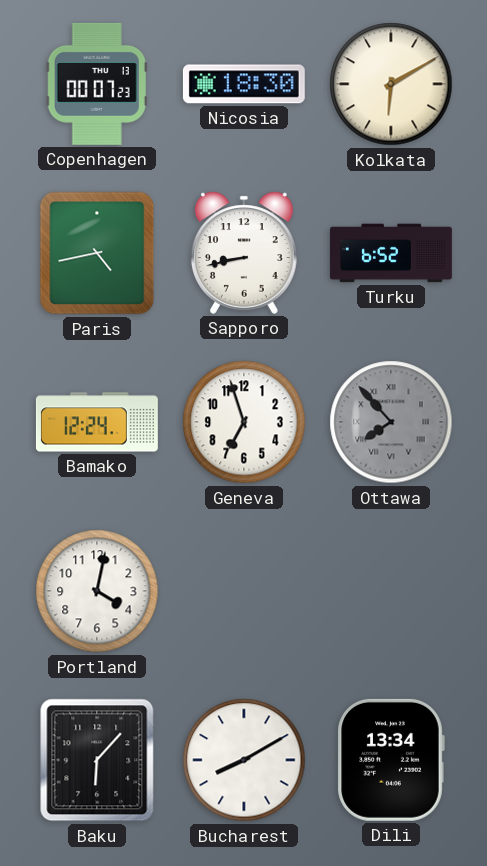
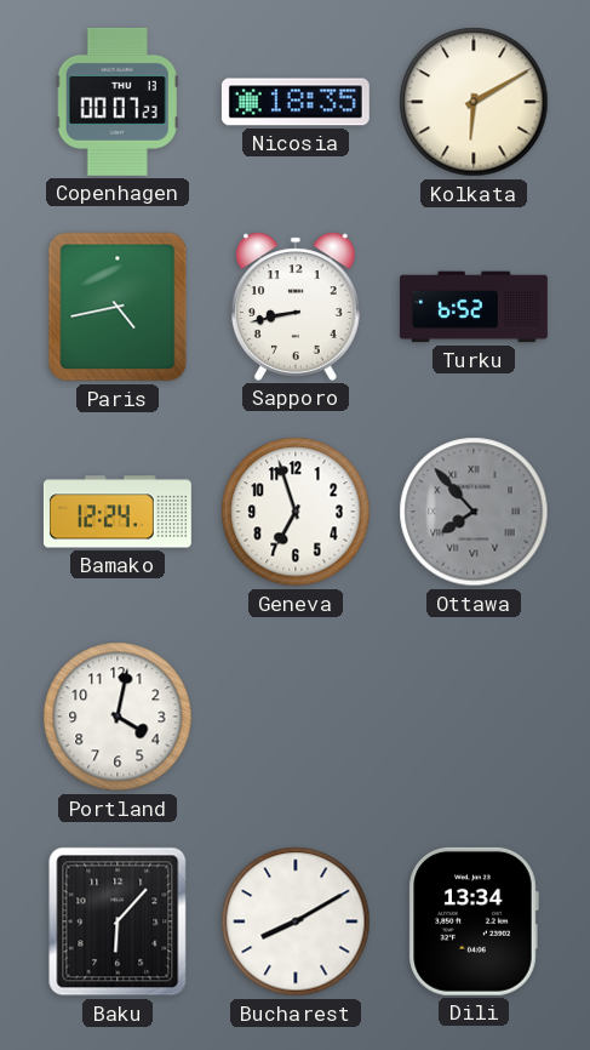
Nicosia: 18:30 -> 18:35 (296, 102)
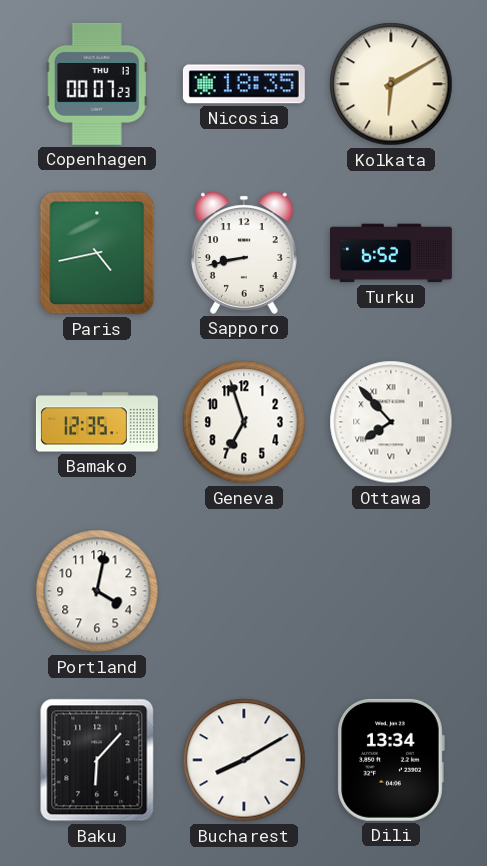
Bamako: 12:24 -> 12:35 (97, 422)
Ottawa dial: grey -> white (391, 422)
